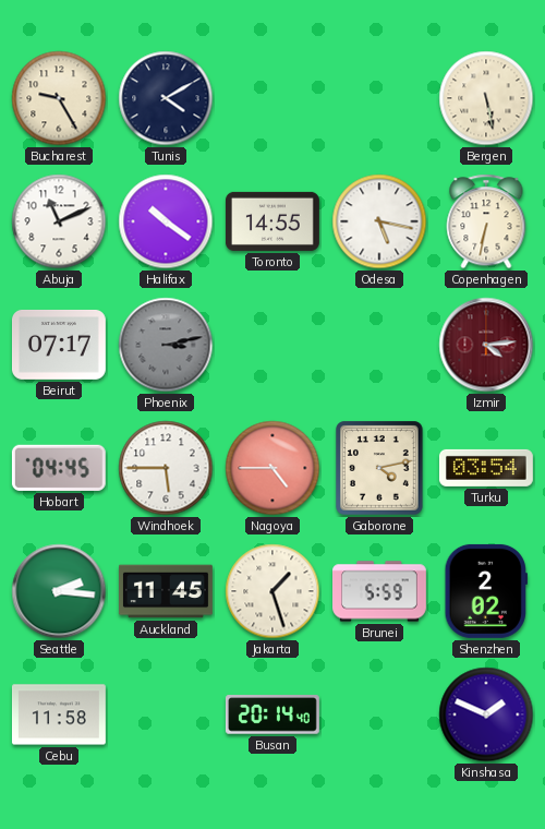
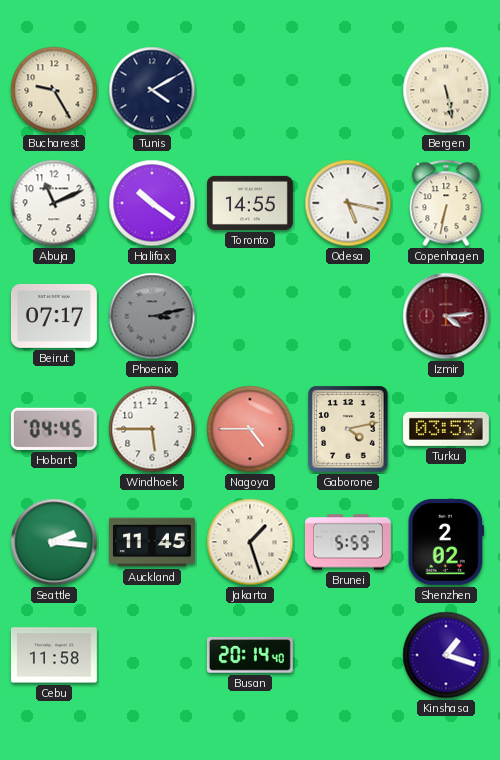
Turku: 03:54 -> 03:53 (446, 429)
Kinshasa: 1:49 -> 1:18 (446, 655)
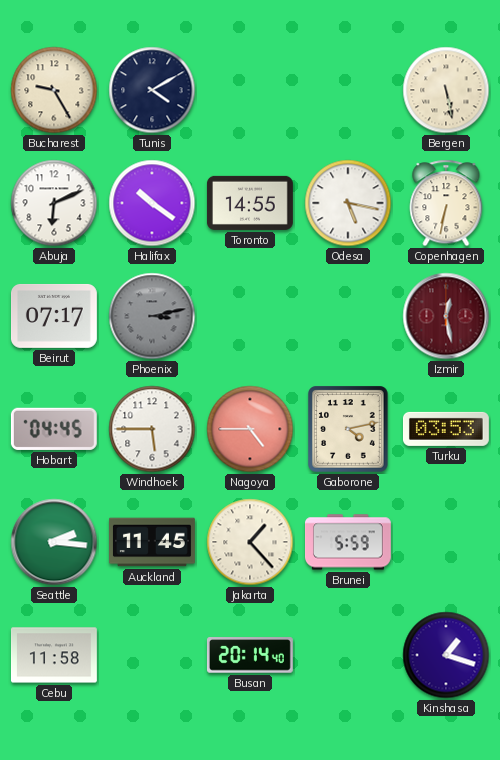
Abuja: 11:11 -> 6:11 (54, 203)
Izmir: 4:14 -> 12:28 (446, 316)
Jakarta: 1:27 -> 1:23 (250, 542)
Shenzhen: 2:02 -> none (446, 542)
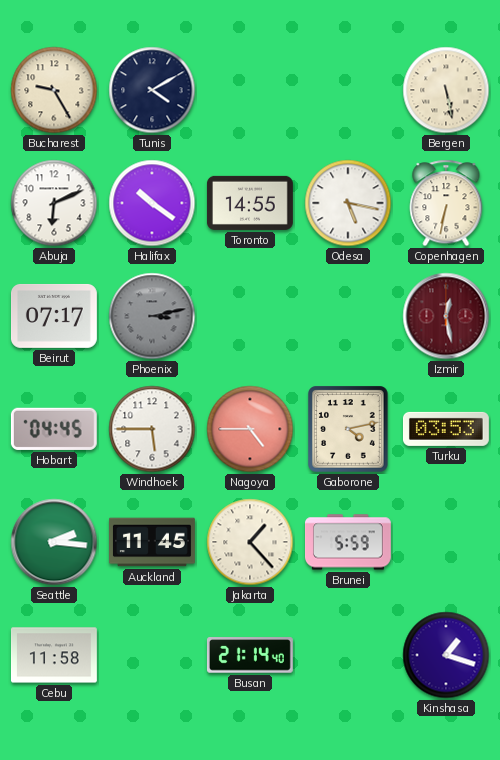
Busan: 20:14 -> 21:14 (250, 655)
